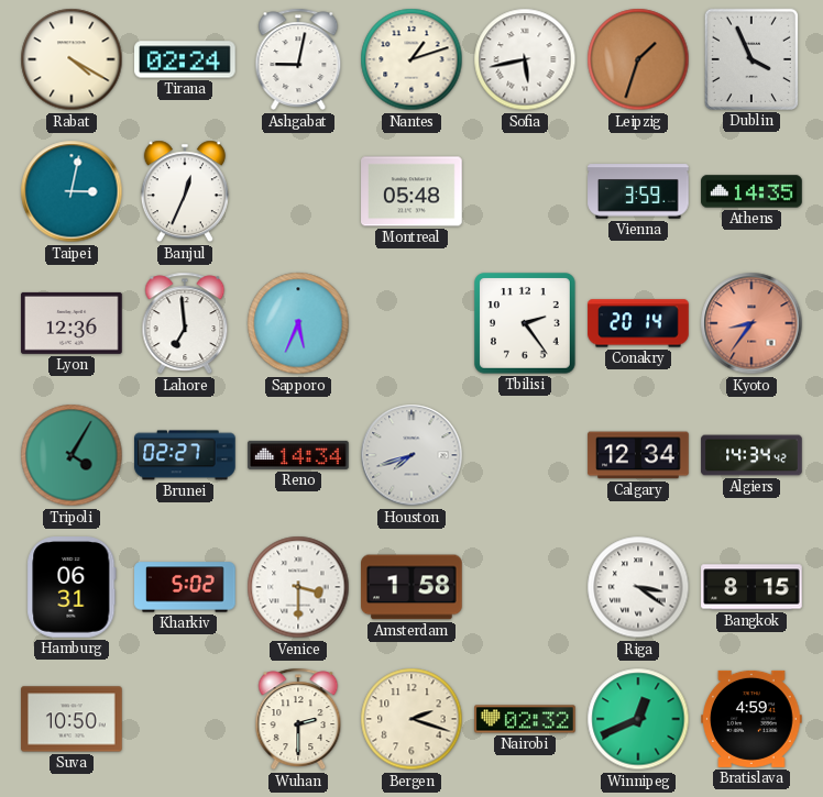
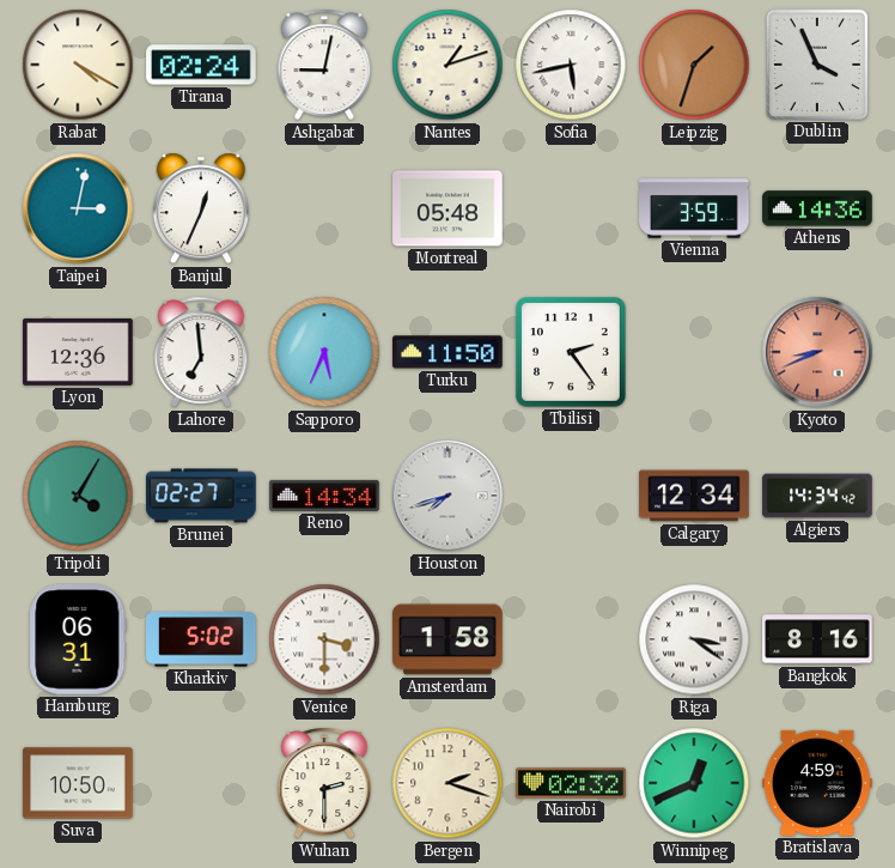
Athens: 14:35 -> 14:36 (817, 208)
Turku: none -> 11:50 (447, 352)
Conakry: 20:14 -> none (638, 323)
Kyoto: 8:36 -> 8:41 (817, 352)
Bangkok: 8:15 -> 8:16 (817, 639)
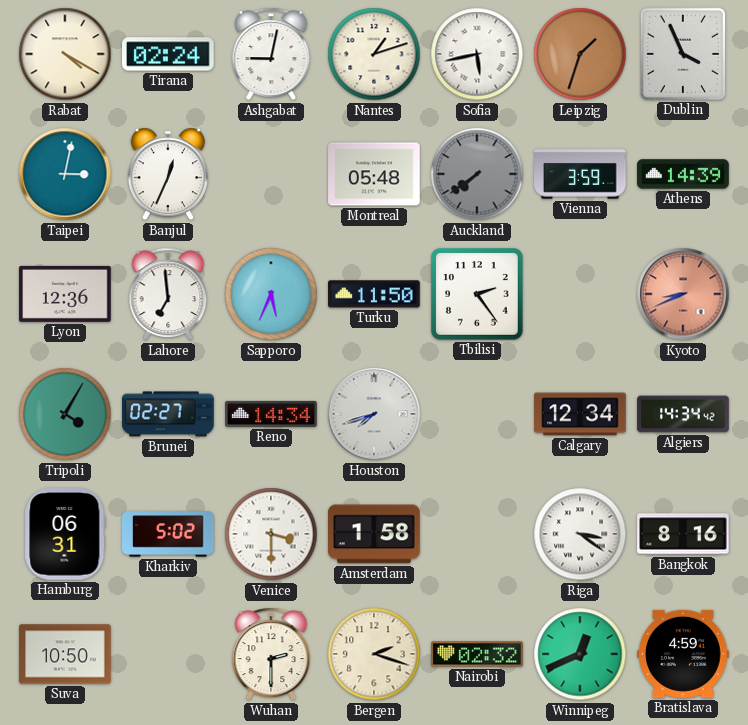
Auckland: none -> 7:39 (477, 174)
Athens: 14:36 -> 14:39 (683, 174)
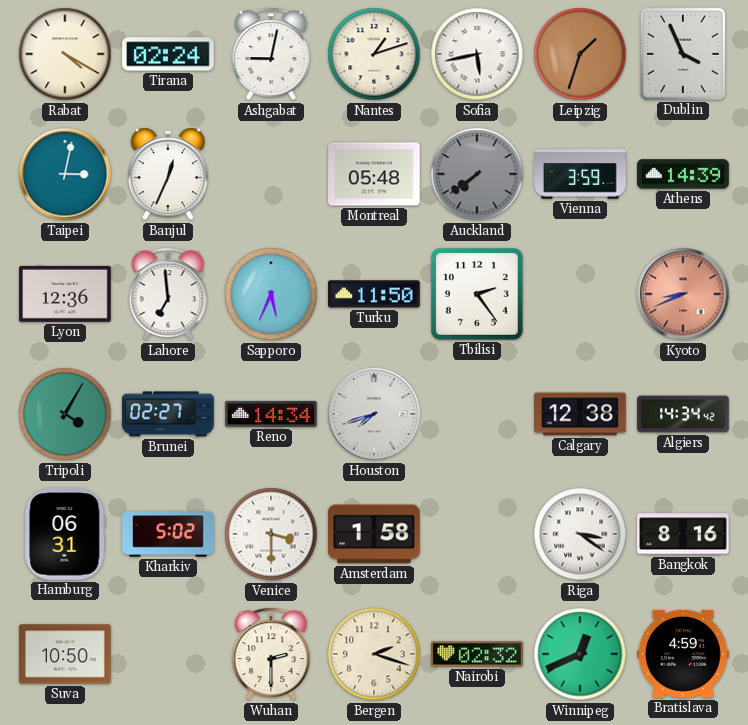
Calgary: 12:34 -> 12:38 (580, 414)
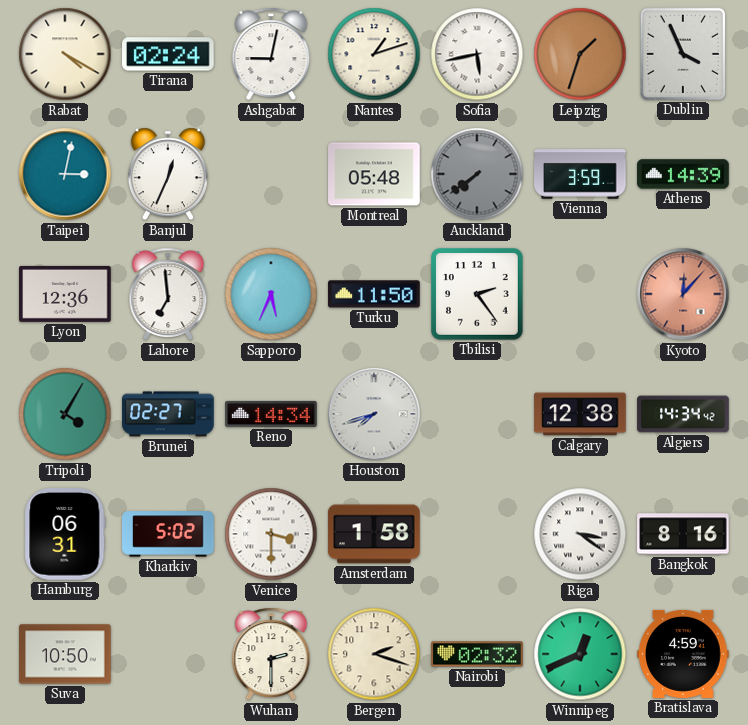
Kyoto: 8:41 -> 12:07 (683, 294)
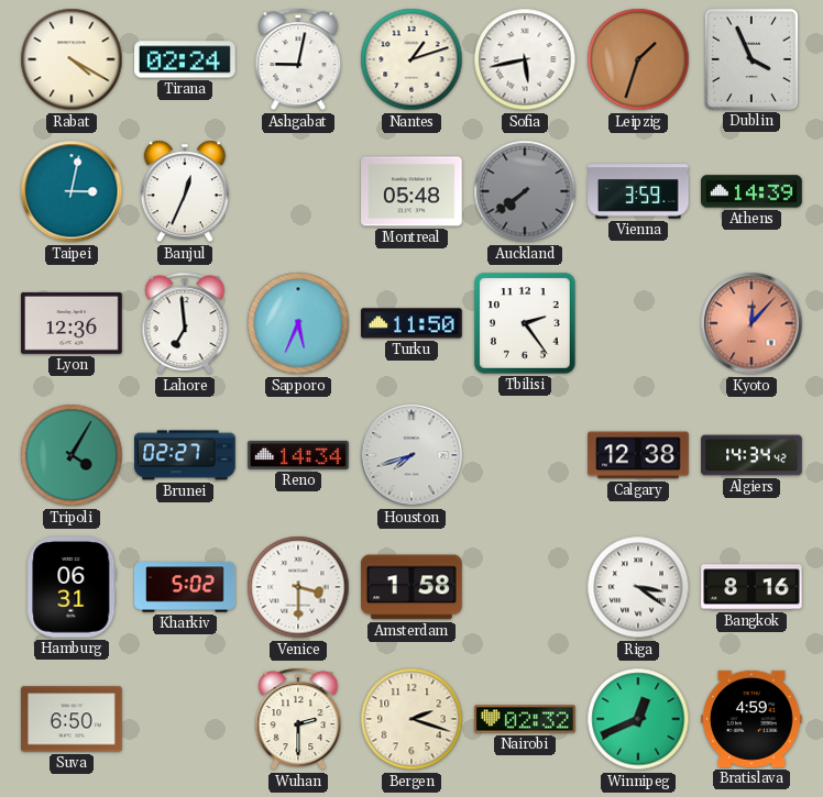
Suva: 10:50 -> 6:50 (72, 719)
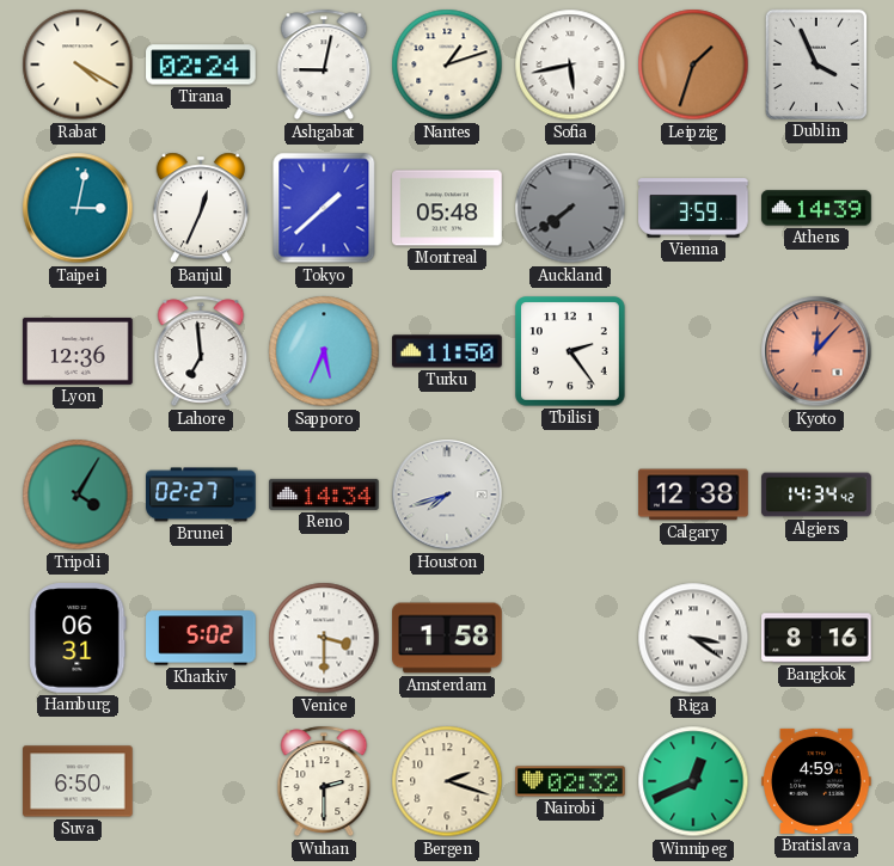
Tokyo: none -> 1:38 (324, 208)
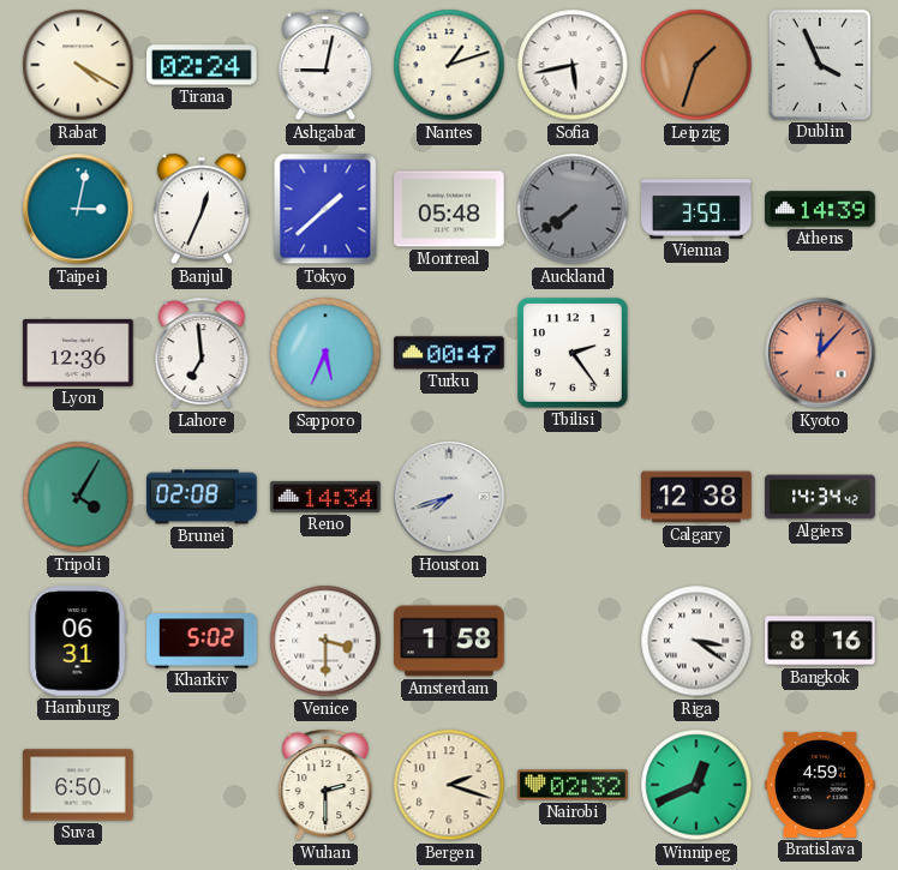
Turku: 11:50 -> 00:47 (449, 353)
Brunei: 02:27 -> 02:08 (202, 497)
